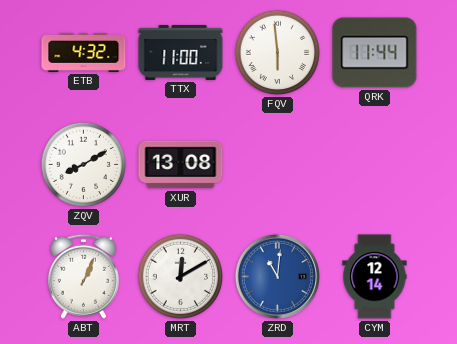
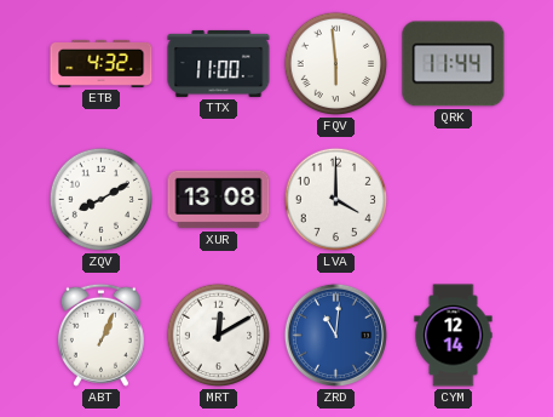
LVA: none -> 4:00 (336, 200)
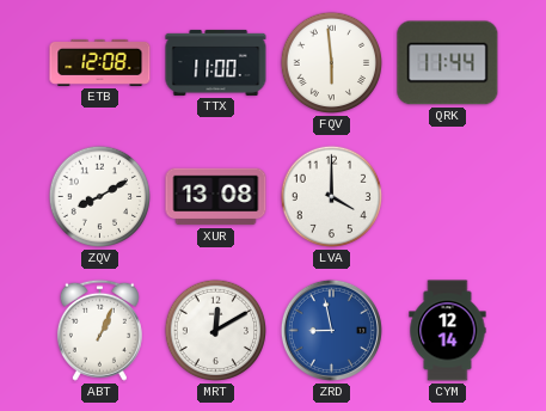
ETB: 4:32 -> 12:08 (100, 62)
ZRD: 11:01 -> 8:58 (331, 330)
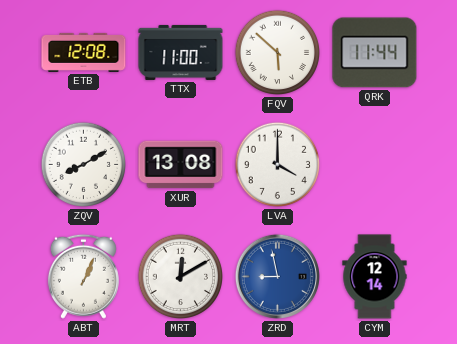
FQV: 5:59 -> 5:52 (278, 53)
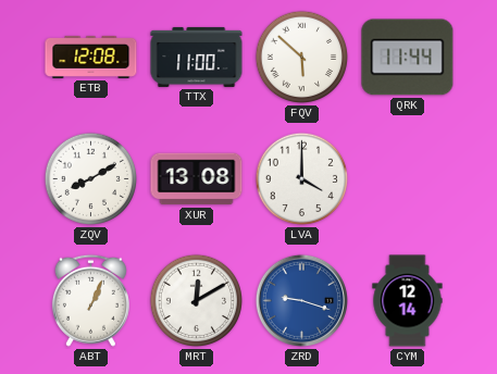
ZRD: 8:58 -> 9:18 (301, 300)
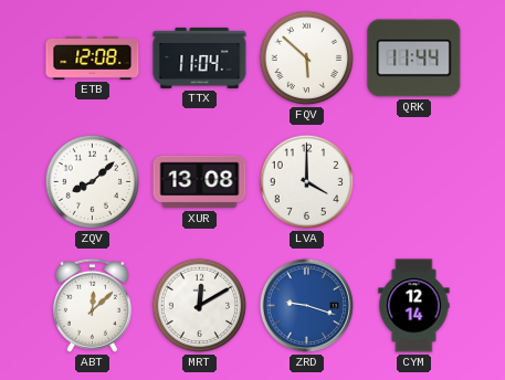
TTX: 11:00 -> 11:04 (200, 57)
ZQV: 8:10 -> 8:08 (93, 182)
ABT: 1:04 -> 12:08 (92, 305)
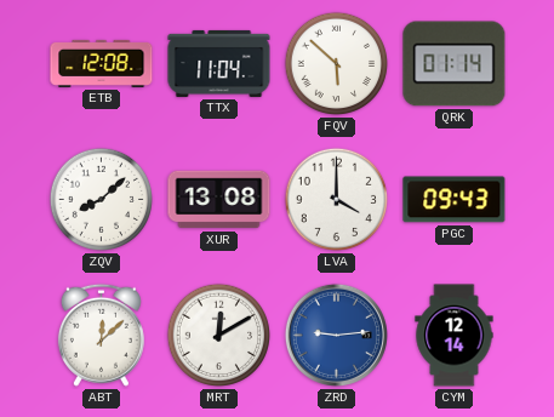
QRK: 11:44 -> 01:14 (455, 64)
PGC: none -> 09:43 (455, 200)
ZRD: 9:18 -> 9:14 (336, 335)
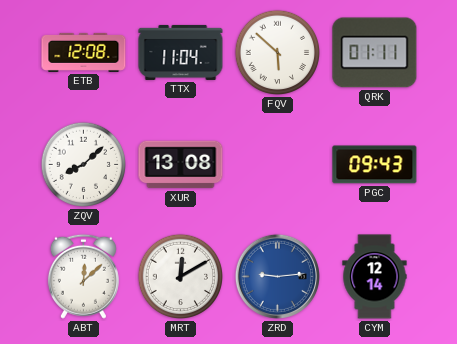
QRK: 01:14 -> 01:11 (375, 53)
LVA: 4:00 -> none (337, 200)
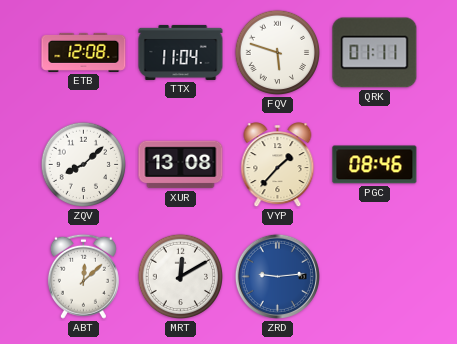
FQV: 5:52 -> 5:48 (278, 53)
VYP: none -> 1:37 (278, 165)
PGC: 09:43 -> 08:46 (375, 165)
CYM: 12:14 -> none (375, 277)
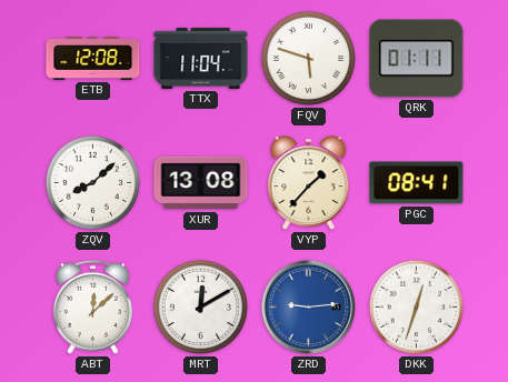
PGC: 08:46 -> 08:41 (417, 183)
DKK: none -> 12:33 (417, 308)
